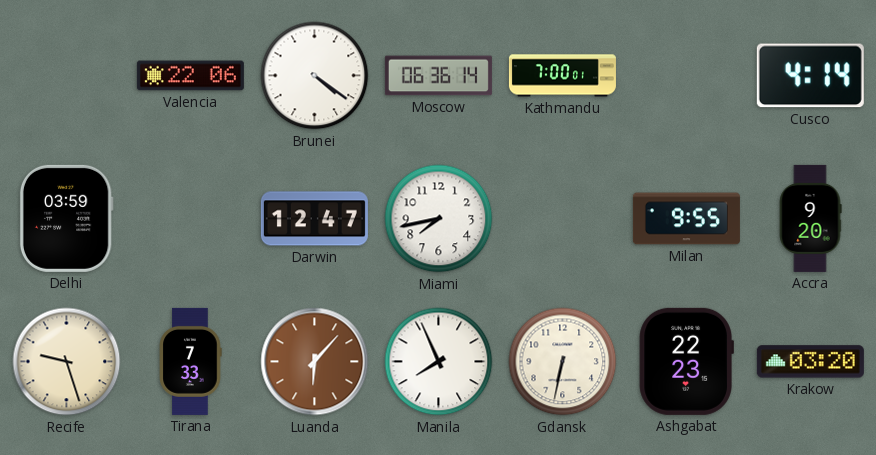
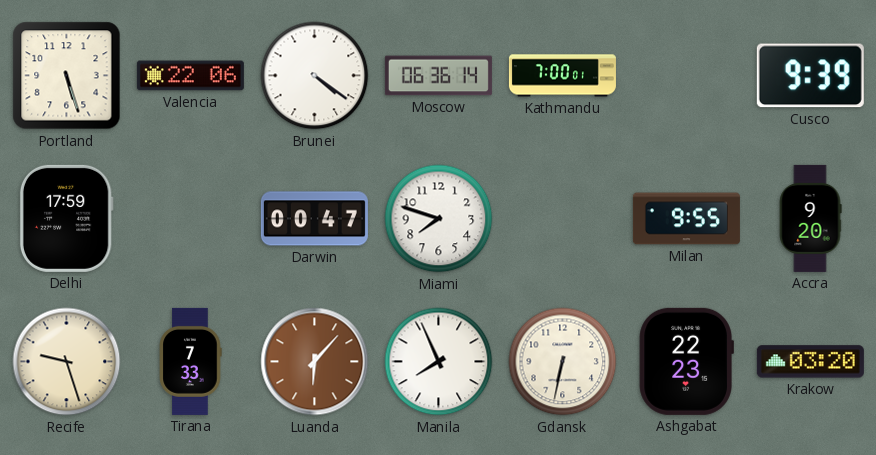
Portland: none -> 5:27 (67, 76)
Cusco: 4:14 -> 9:39 (810, 76)
Delhi: 03:59 -> 17:59 (66, 218)
Darwin: 12:47 -> 00:47 (314, 219)
Miami: 7:43 -> 7:48 (439, 219)
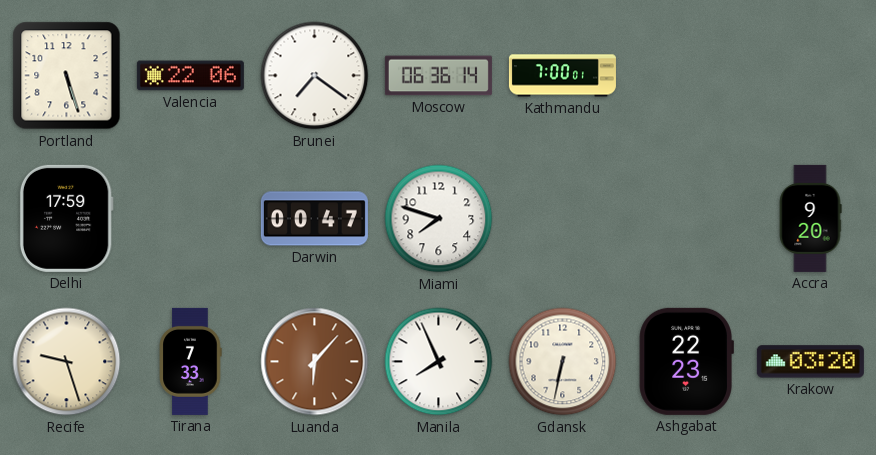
Brunei: 4:21 -> 7:21 (315, 76)
Cusco: 9:39 -> none (810, 76)
Milan: 9:55 -> none (686, 219)
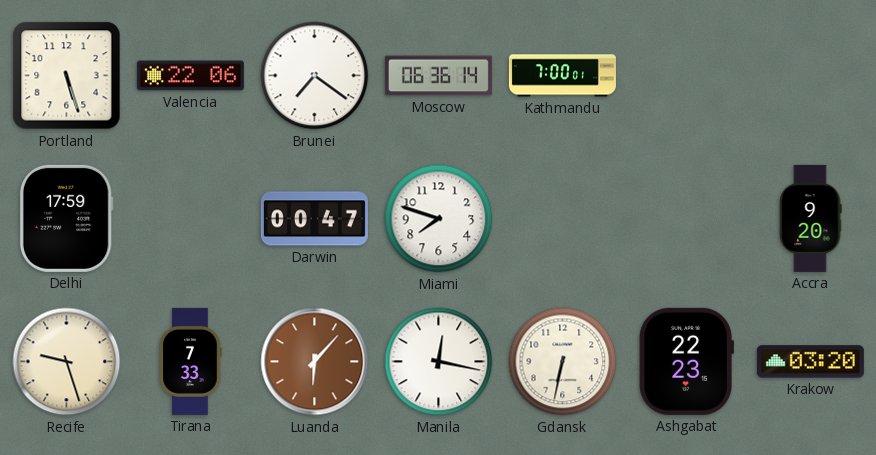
Manila: 7:56 -> 12:17 (439, 362)
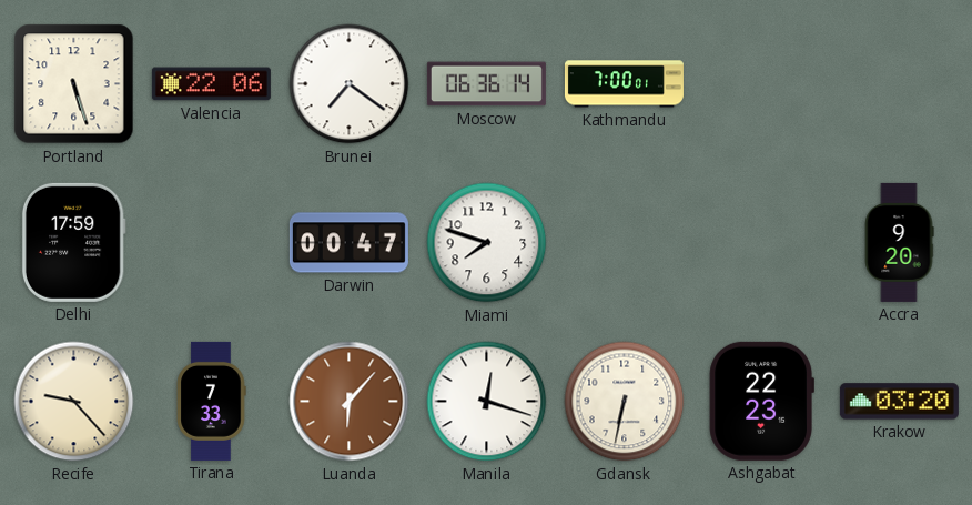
Recife: 9:27 -> 9:23 (74, 402)
Manila: 12:17 -> 12:18 (487, 402)
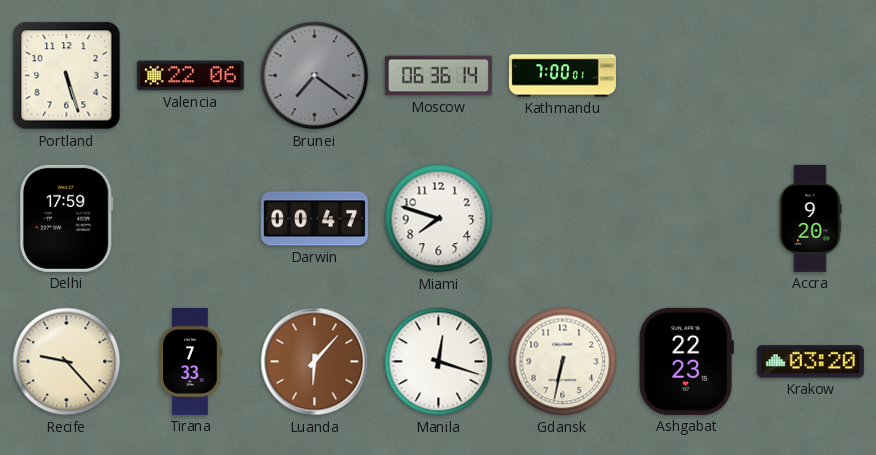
Brunei dial: white -> grey (315, 76)
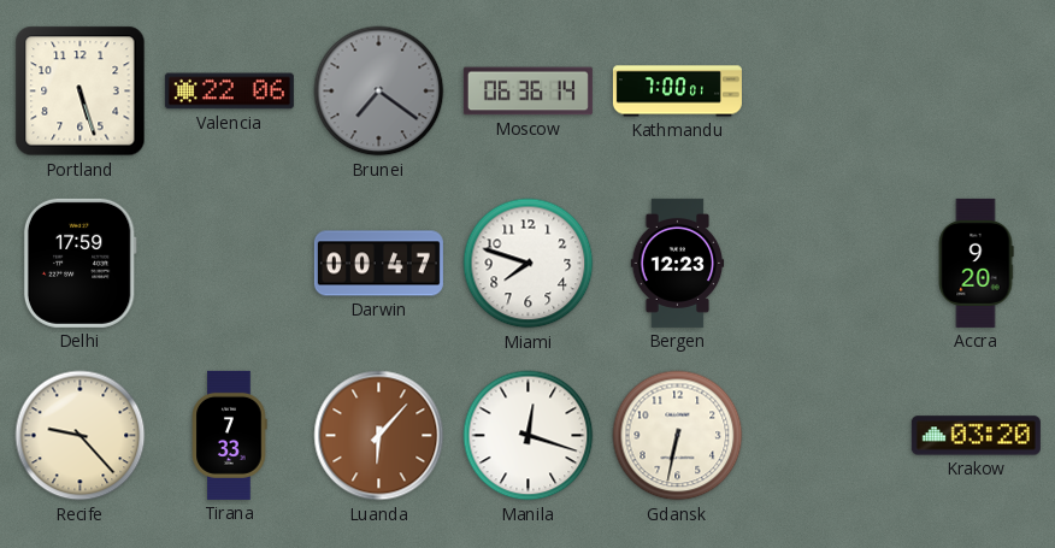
Bergen: none -> 12:23 (678, 263)
Ashgabat: 22:23 -> none (686, 361)
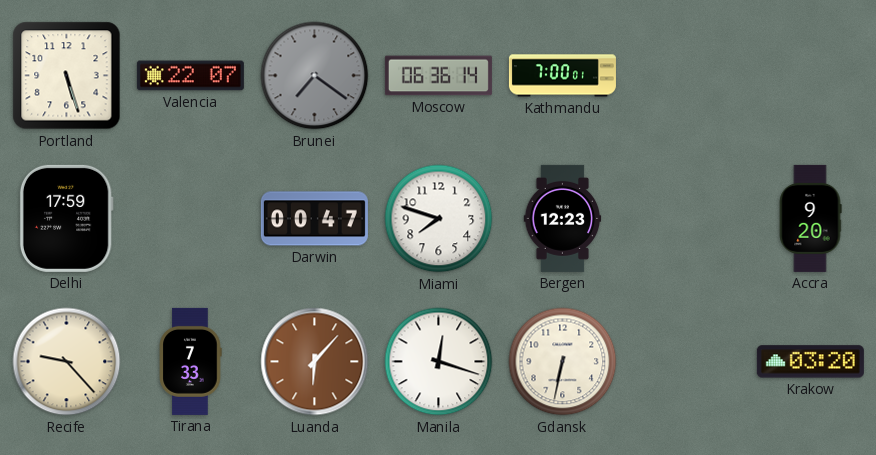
Valencia: 22:06 -> 22:07 (190, 76)
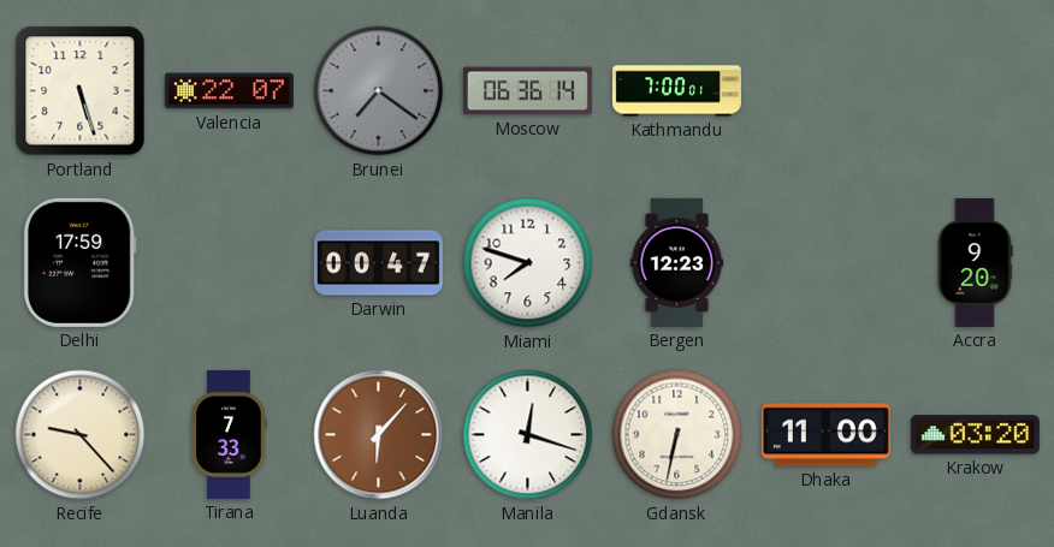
Dhaka: none -> 11:00 (825, 435)
